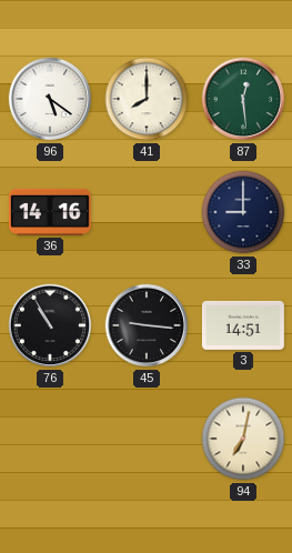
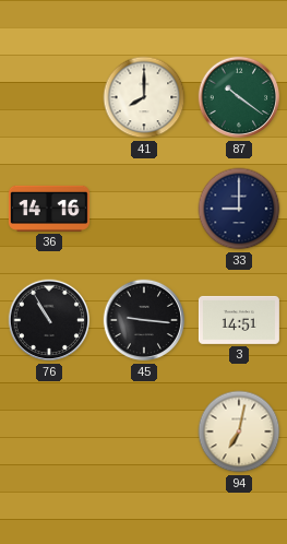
96: 5:21 -> none (50, 99)
87: 12:29 -> 10:21 (239, 97)
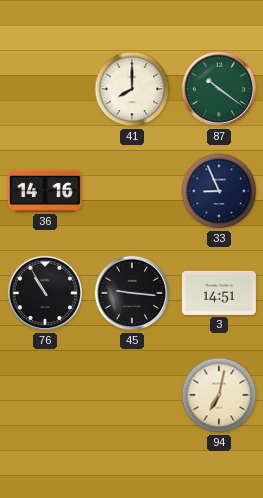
33: 9:00 -> 8:56 (219, 191)
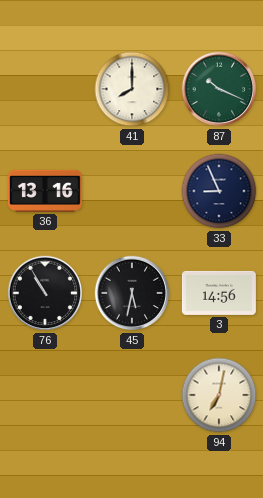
87: 10:21 -> 10:19 (219, 89)
36: 14:16 -> 13:16 (45, 191)
45: 9:16 -> 5:32 (132, 293)
3: 14:51 -> 14:56 (219, 293)
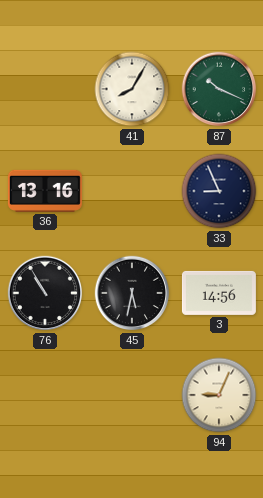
41: 8:00 -> 8:05 (132, 89)
94: 7:02 -> 9:04 (219, 395)
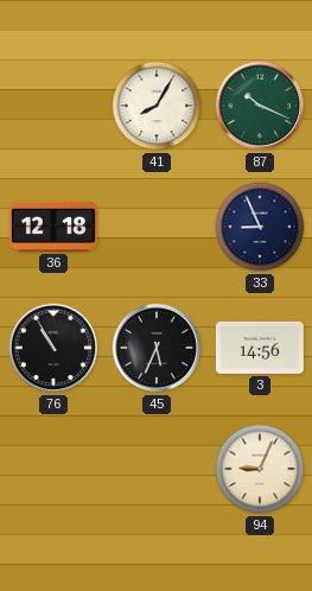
36: 13:16 -> 12:18 (53, 227)
45: 5:32 -> 5:34 (157, 348)
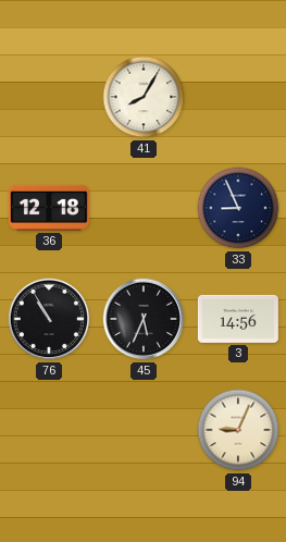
87: 10:19 -> none (260, 106)
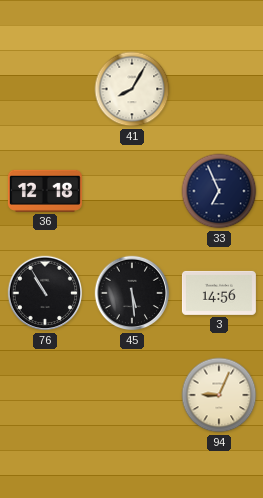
33: 8:56 -> 6:56 (219, 191)
45: 5:34 -> 5:29 (132, 293)
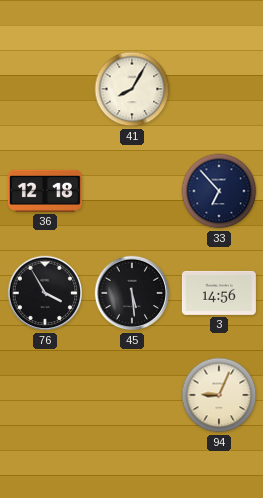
33: 6:56 -> 6:53 (219, 191)
76: 10:55 -> 3:55 (45, 293)
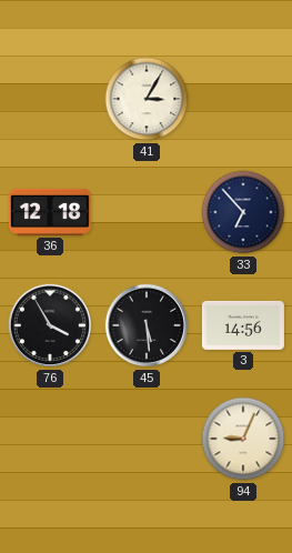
41: 8:05 -> 3:05 (147, 99)
